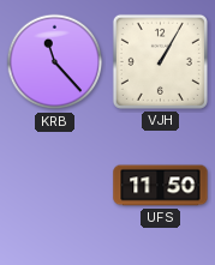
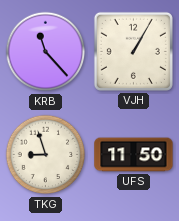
TKG: none -> 8:57 (46, 155)
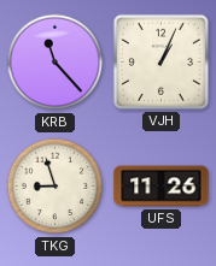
VJH: 1:05 -> 1:04 (160, 61)
UFS: 11:50 -> 11:26 (162, 187)
